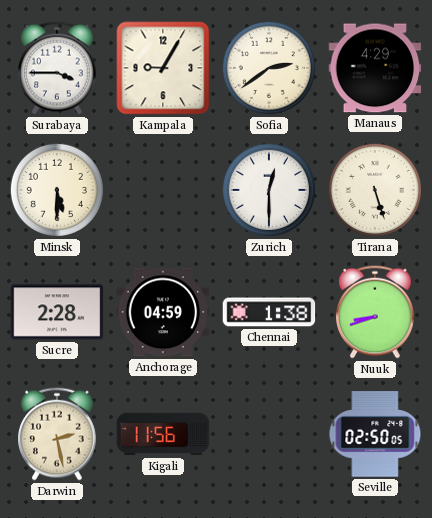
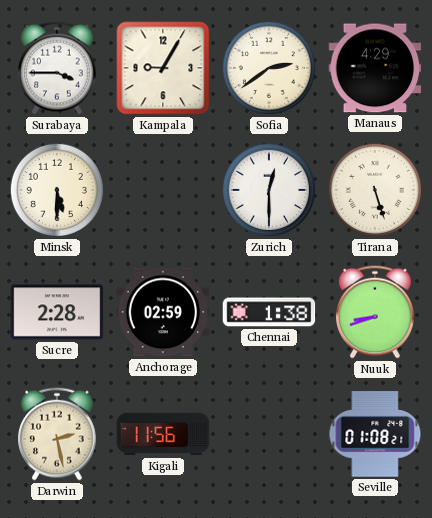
Anchorage: 04:59 -> 02:59 (163, 312)
Seville: 02:50 -> 01:08 (375, 434)
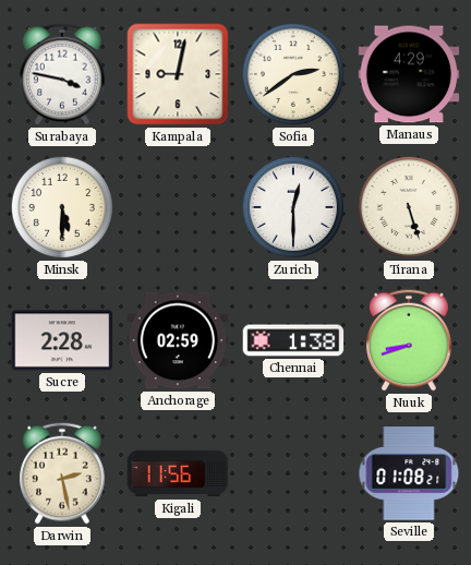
Surabaya: 3:45 -> 3:47 (63, 74)
Kampala: 9:05 -> 9:02 (178, 74)
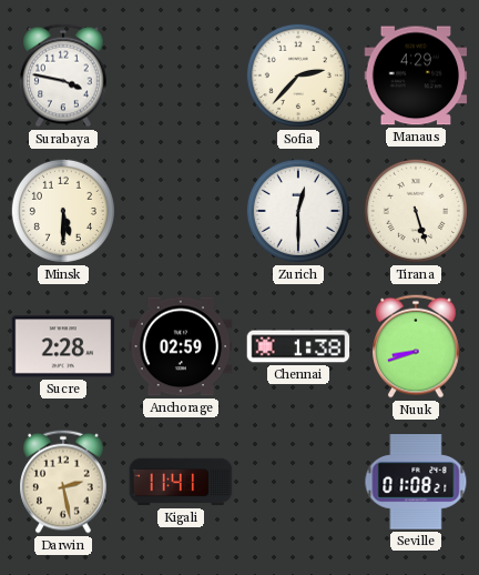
Kampala: 9:02 -> none (178, 74)
Sofia: 2:39 -> 2:37 (298, 75)
Kigali: 11:56 -> 11:41 (181, 482)
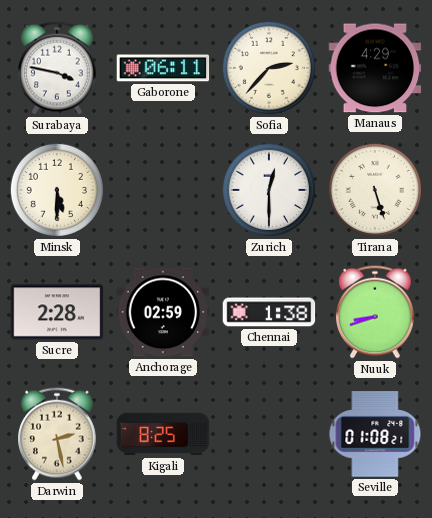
Gaborone: none -> 06:11 (163, 68)
Kigali: 11:41 -> 8:25 (163, 434)
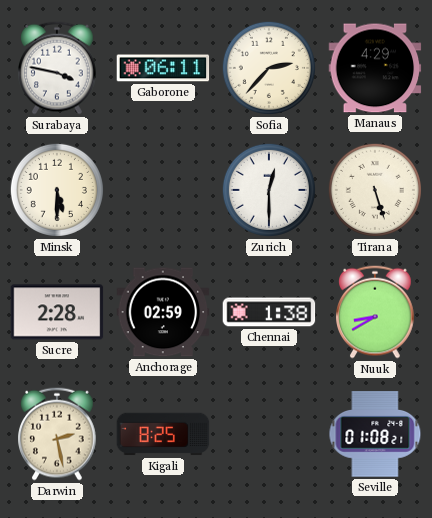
Nuuk: 8:42 -> 8:40 (376, 312)
